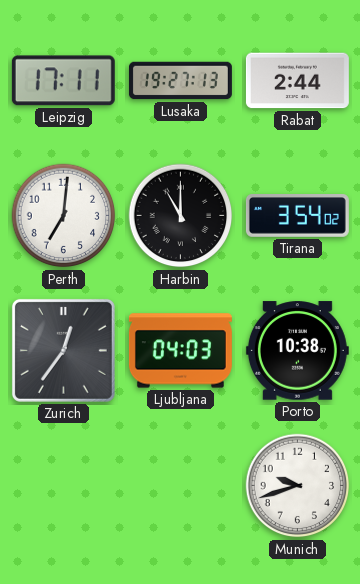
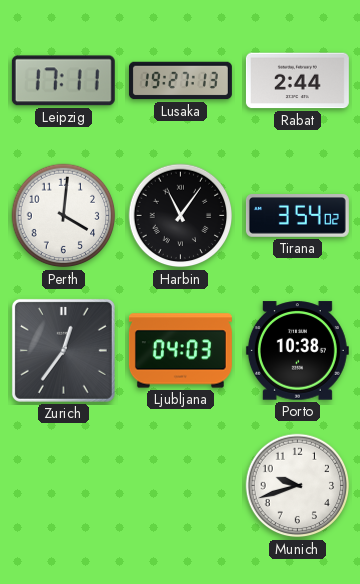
Perth: 7:01 -> 4:01 (64, 216)
Harbin: 11:00 -> 11:06 (181, 216)
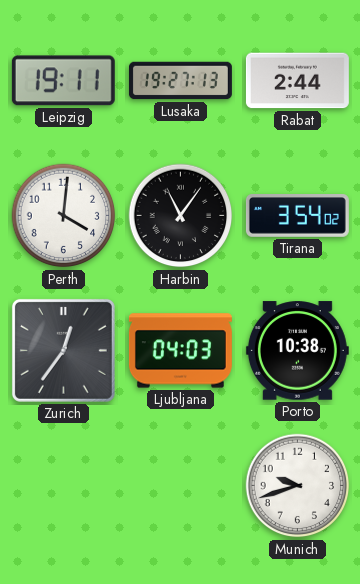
Leipzig: 17:11 -> 19:11 (63, 81)
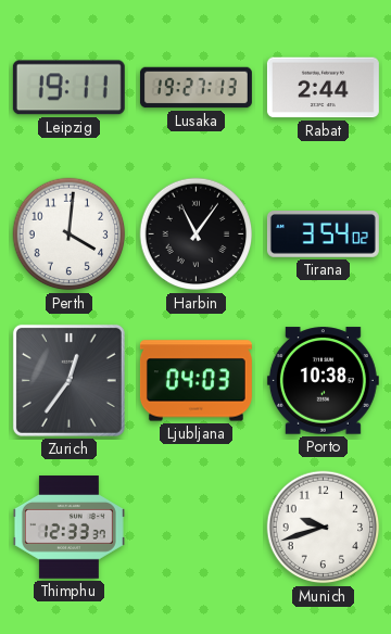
Thimphu: none -> 12:33 (68, 528)
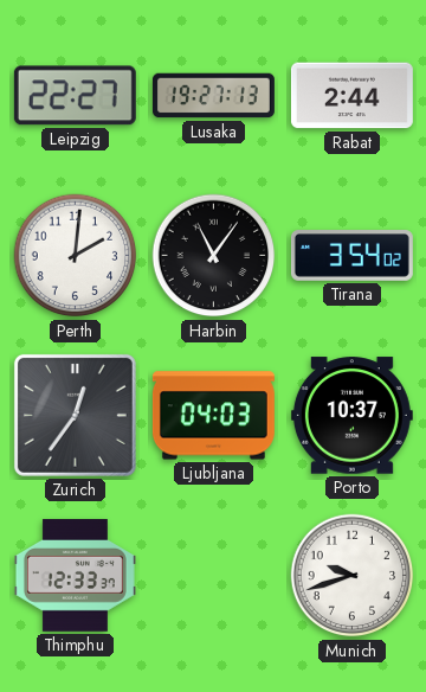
Leipzig: 19:11 -> 22:27 (75, 96)
Perth: 4:01 -> 2:01 (76, 256)
Porto: 10:38 -> 10:37 (351, 416)
